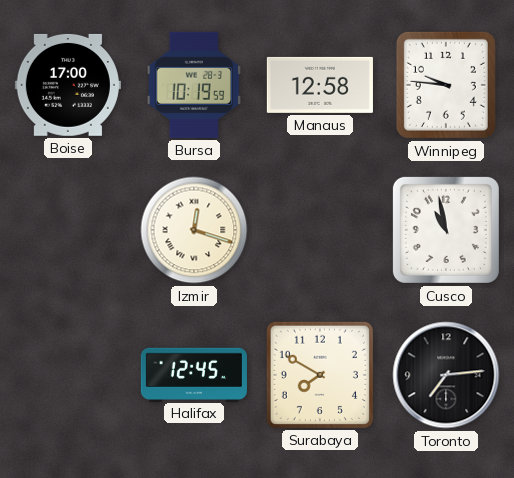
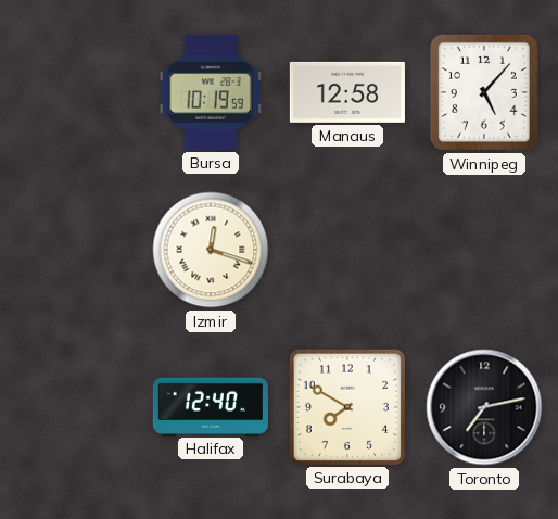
Boise: 17:00 -> none (68, 85)
Winnipeg: 9:46 -> 5:07 (484, 92)
Cusco: 10:58 -> none (446, 230)
Halifax: 12:45 -> 12:40 (211, 406)
Toronto: 7:14 -> 7:13 (484, 407)
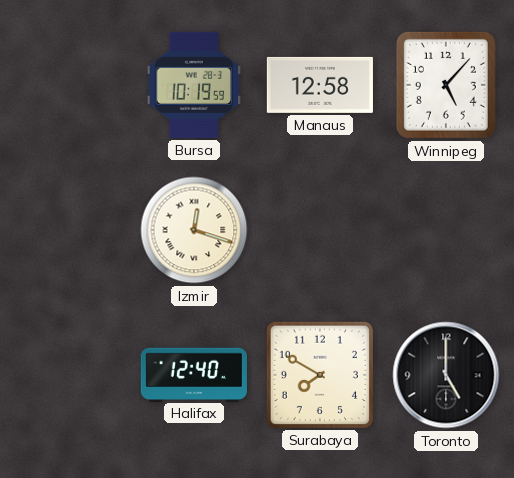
Toronto: 7:13 -> 5:00 (446, 375)
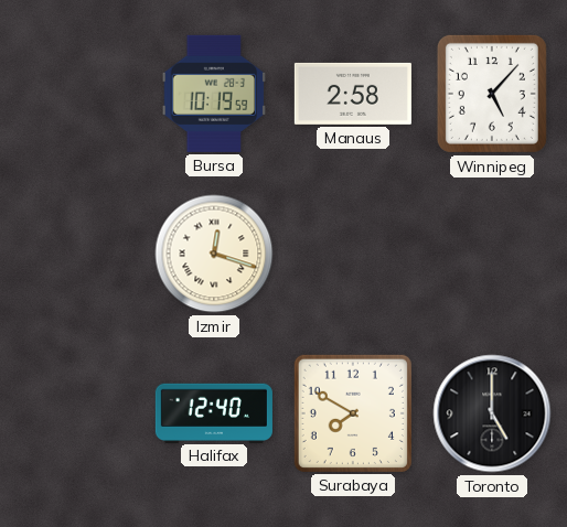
Manaus: 12:58 -> 2:58 (353, 94)
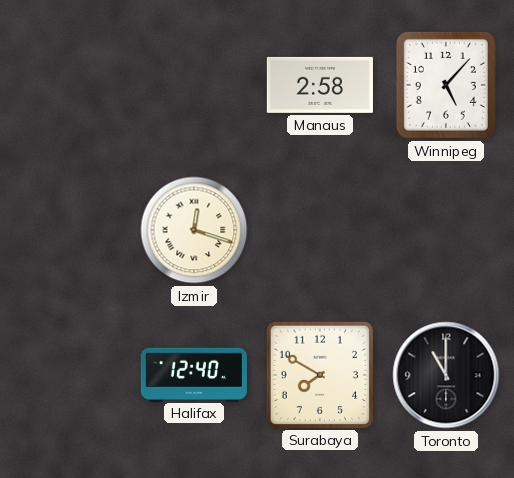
Bursa: 10:19 -> none (214, 94)
Toronto: 5:00 -> 11:00 (446, 375)
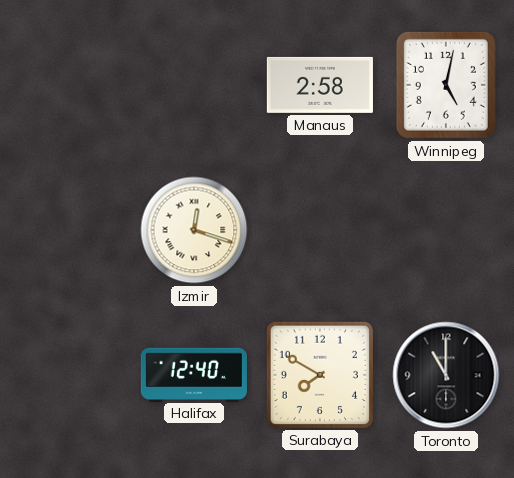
Winnipeg: 5:07 -> 5:02 (446, 85)
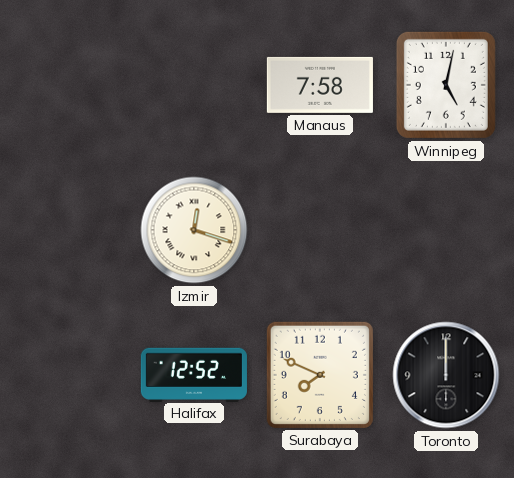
Manaus: 2:58 -> 7:58 (320, 85)
Halifax: 12:40 -> 12:52 (194, 374)
Surabaya: 7:50 -> 7:49 (320, 375)
Toronto: 11:00 -> 12:00 (446, 375)
